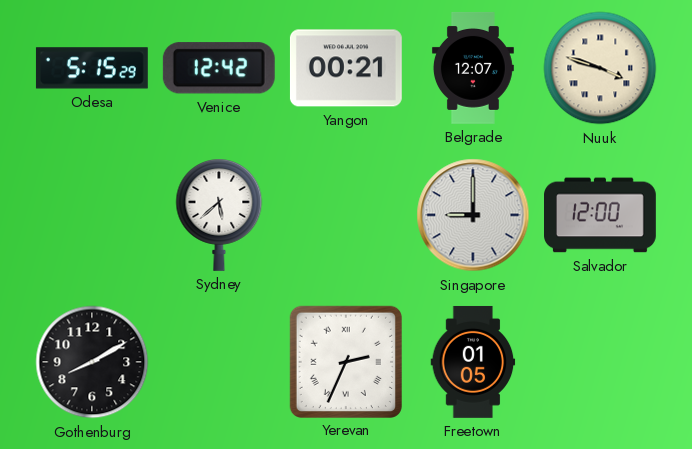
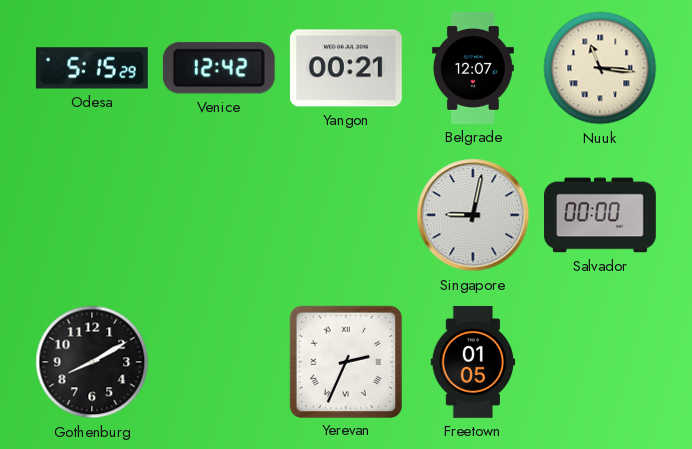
Nuuk: 3:48 -> 11:16 (600, 68)
Sydney: 5:38 -> none (219, 215)
Singapore: 9:00 -> 9:02 (473, 215)
Salvador: 12:00 -> 00:00 (601, 215)
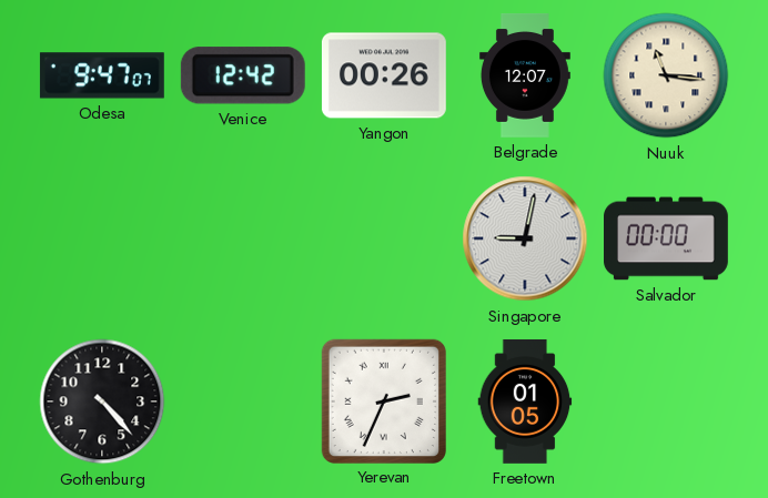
Odesa: 5:15 -> 9:47 (102, 75)
Yangon: 00:21 -> 00:26 (384, 75)
Gothenburg: 8:10 -> 4:23 (102, 402)
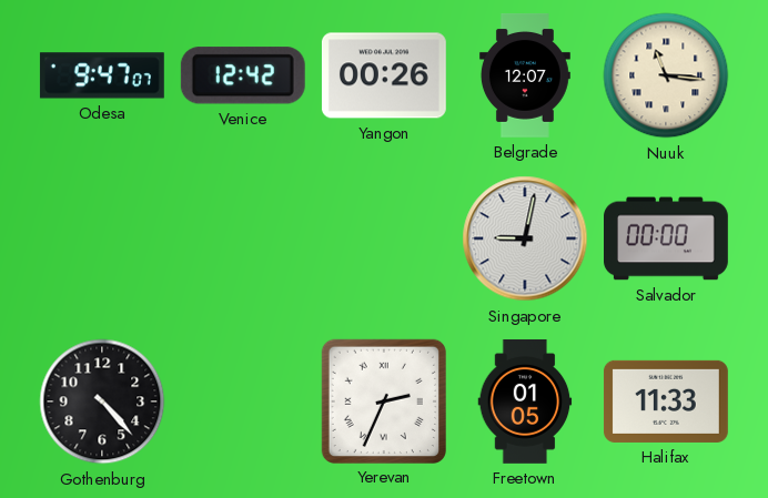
Halifax: none -> 11:33 (666, 402)
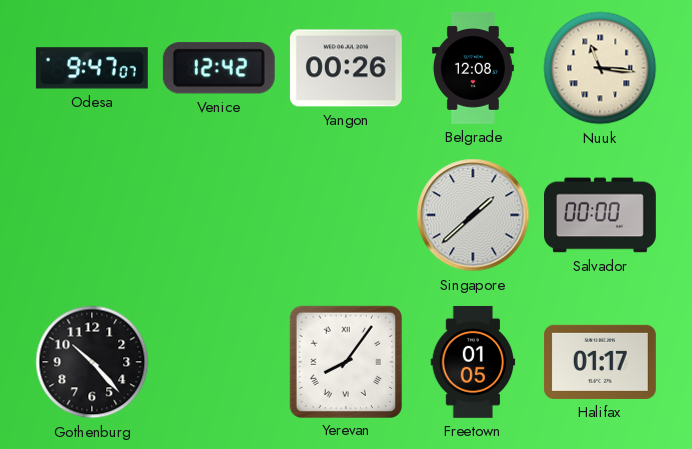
Belgrade: 12:07 -> 12:08 (473, 68)
Singapore: 9:02 -> 1:38 (473, 215)
Gothenburg: 4:23 -> 10:23 (92, 362)
Yerevan: 2:34 -> 8:06 (346, 361)
Halifax: 11:33 -> 01:17 (600, 362)
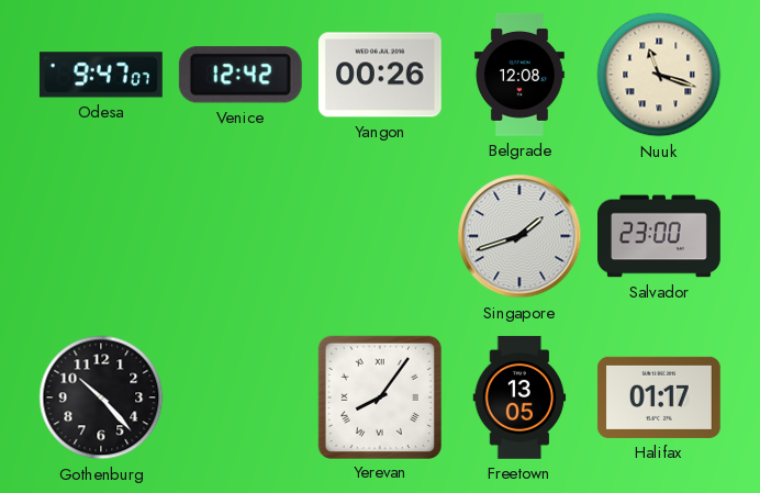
Nuuk: 11:16 -> 11:18 (659, 75)
Singapore: 1:38 -> 1:42 (519, 236)
Salvador: 00:00 -> 23:00 (660, 236)
Freetown: 01:05 -> 13:05 (519, 397)
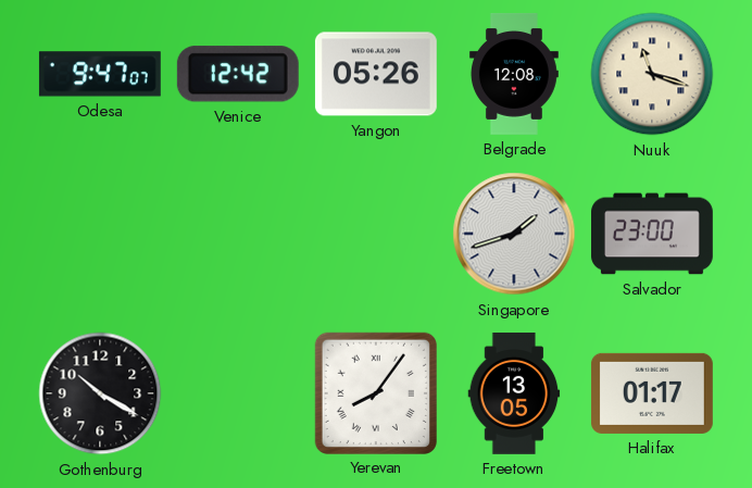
Yangon: 00:26 -> 05:26 (376, 74)
Gothenburg: 10:23 -> 10:20 (100, 393)
